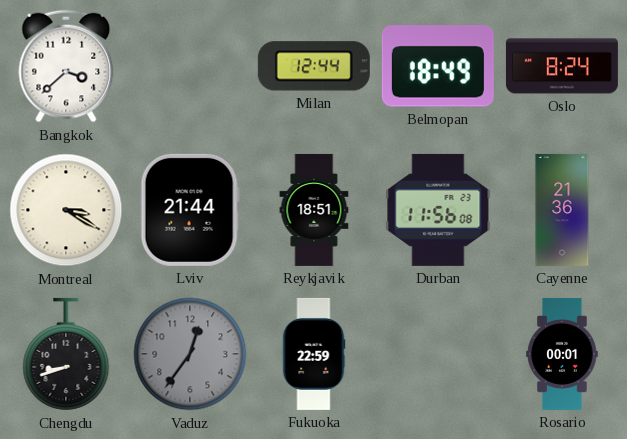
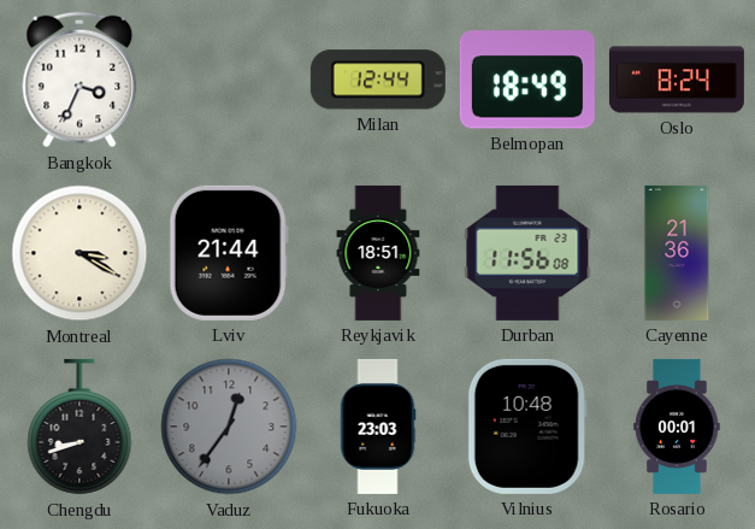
Bangkok: 3:38 -> 3:34 (79, 80)
Fukuoka: 22:59 -> 23:03 (378, 427)
Vilnius: none -> 10:48 (527, 427)
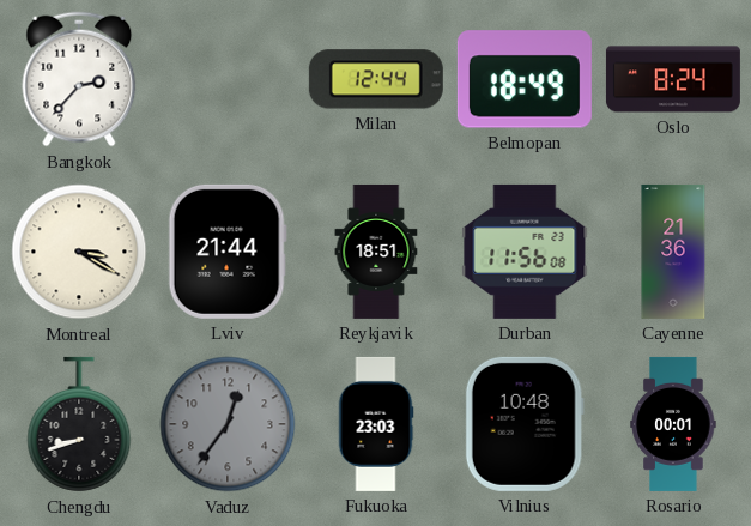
Bangkok: 3:34 -> 2:37 (79, 79)
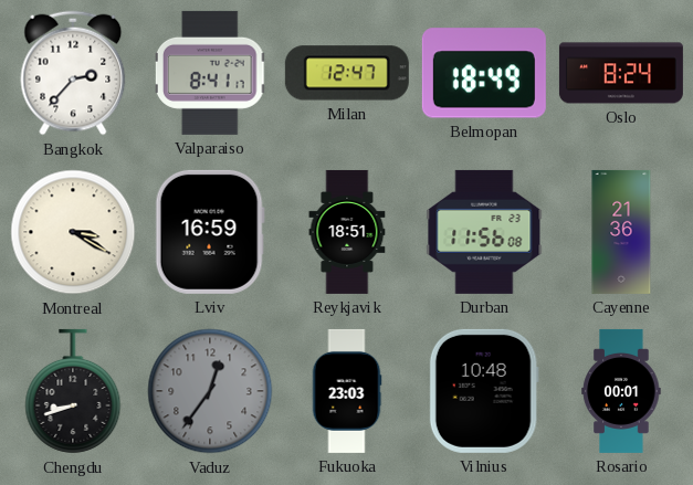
Valparaiso: none -> 8:41 (210, 73)
Milan: 12:44 -> 12:47 (347, 73)
Lviv: 21:44 -> 16:59 (210, 232)
